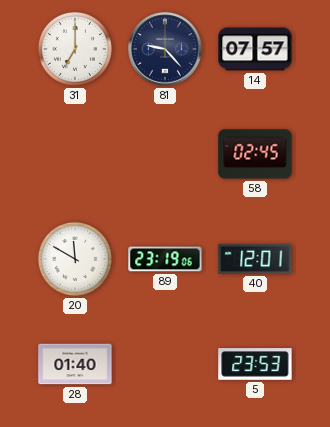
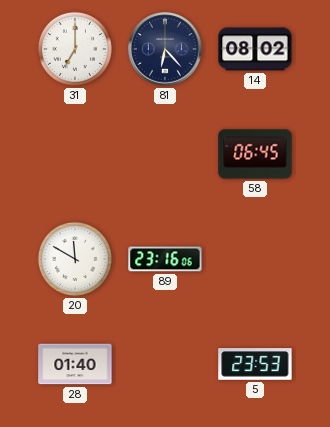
81: 9:23 -> 6:23 (165, 49)
14: 07:57 -> 08:02 (255, 49)
58: 02:45 -> 06:45 (255, 154)
89: 23:19 -> 23:16 (165, 259)
40: 12:01 -> none (255, 259)
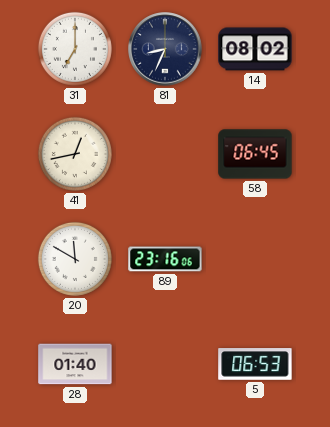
81: 6:23 -> 8:34 (165, 49)
41: none -> 12:43 (75, 154)
5: 23:53 -> 06:53 (255, 364)
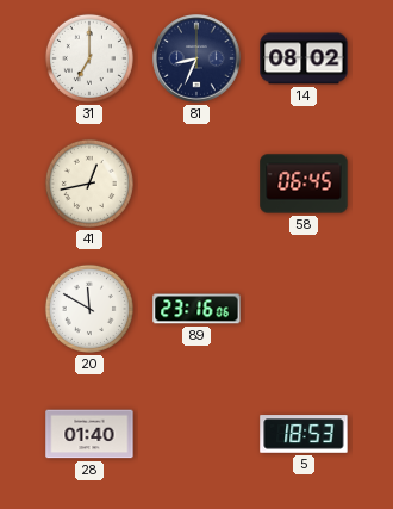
5: 06:53 -> 18:53 (304, 434)
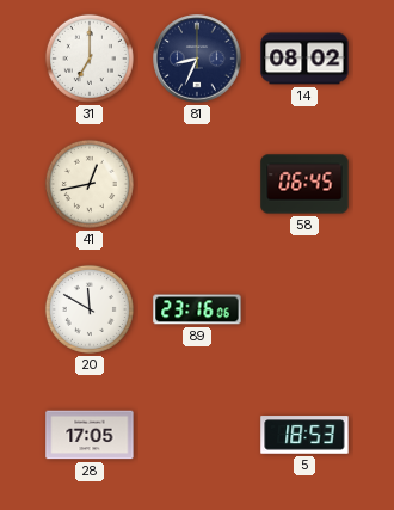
28: 01:40 -> 17:05 (90, 435)
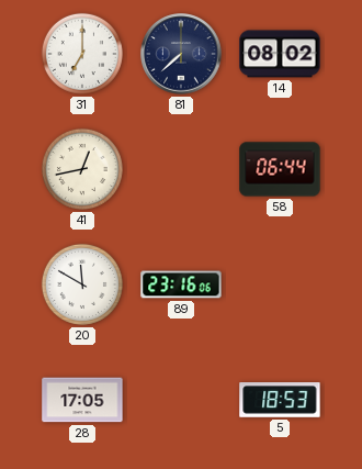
81: 8:34 -> 7:38 (181, 54)
58: 06:45 -> 06:44 (280, 169)
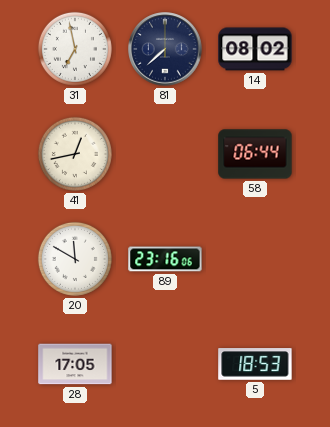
31: 7:00 -> 6:58 (75, 49)
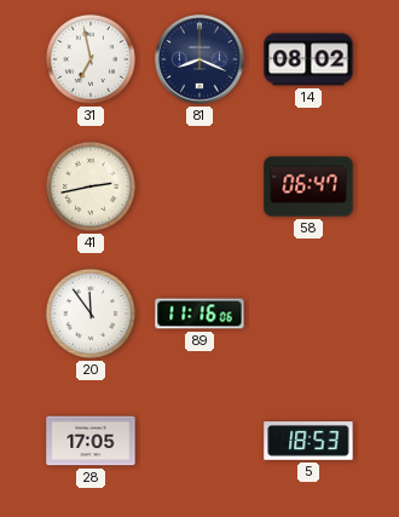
81: 7:38 -> 8:19 (199, 59)
41: 12:43 -> 2:43 (91, 186)
58: 06:44 -> 06:47 (308, 186)
20: 11:50 -> 11:54 (91, 314)
89: 23:16 -> 11:16 (199, 314)
